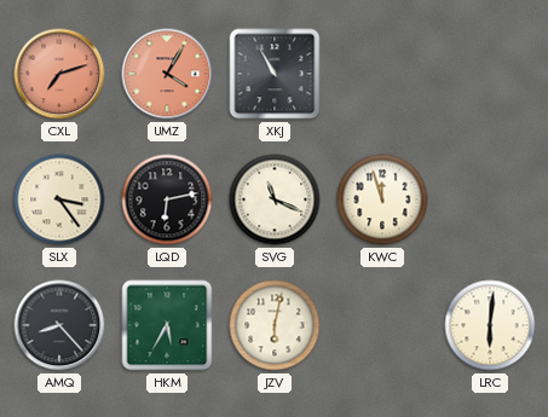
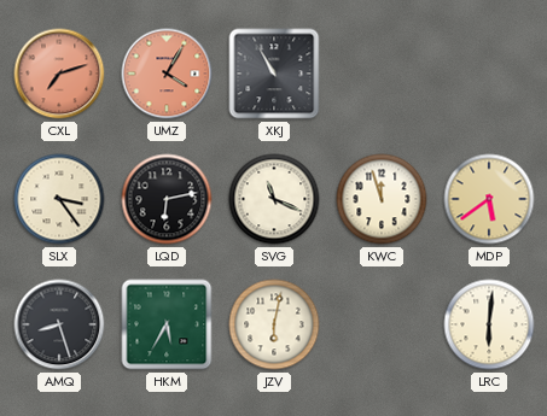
MDP: none -> 5:39 (489, 199)
AMQ: 8:23 -> 8:27 (59, 324)
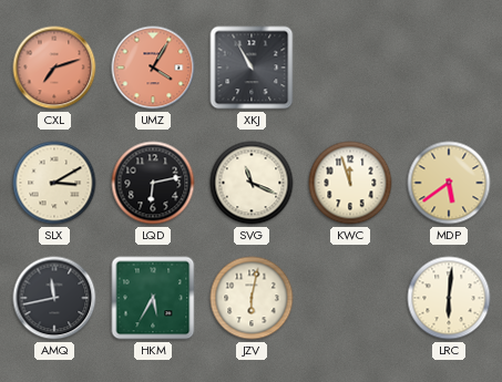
SLX: 3:24 -> 3:10 (54, 183)
AMQ: 8:27 -> 11:43 (54, 298)
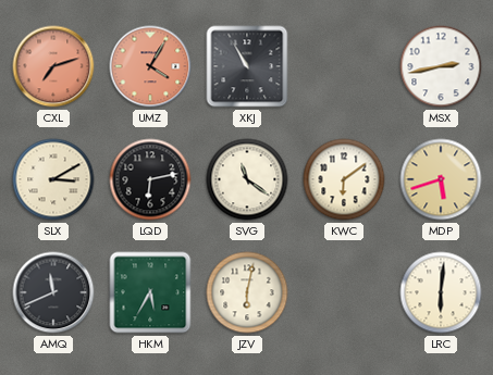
MSX: none -> 2:43 (441, 66)
SVG: 11:19 -> 11:21 (247, 179)
KWC: 11:57 -> 6:09 (344, 179)
MDP: 5:39 -> 5:42 (441, 179)
AMQ: 11:43 -> 11:41 (53, 292)
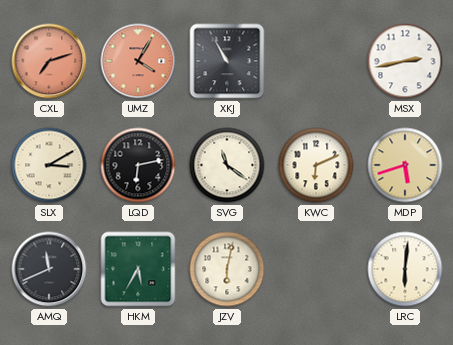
KWC: 6:09 -> 6:11 (316, 165)
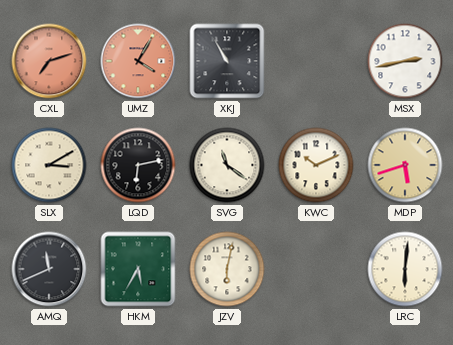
KWC: 6:11 -> 10:11 (316, 165)
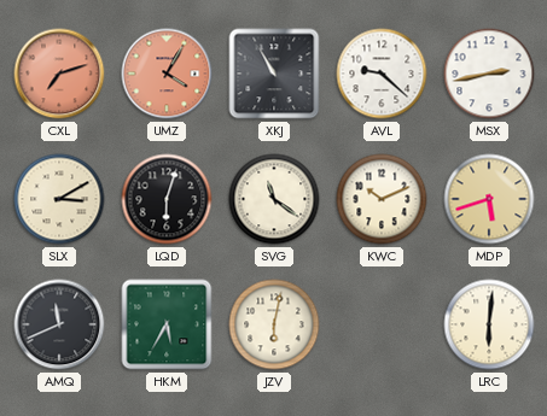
AVL: none -> 9:22 (382, 74)
LQD: 6:13 -> 6:03 (167, 199)
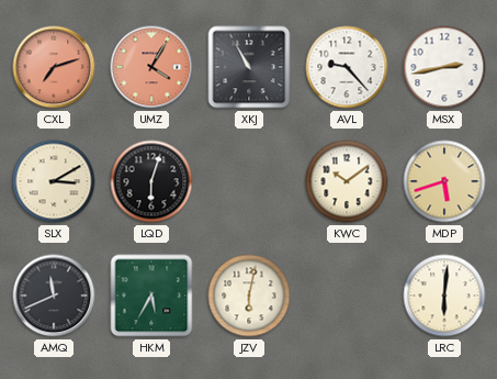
AVL: 9:22 -> 9:23 (347, 67)
SVG: 11:21 -> none (274, 199)
KWC: 10:11 -> 10:09 (347, 181)
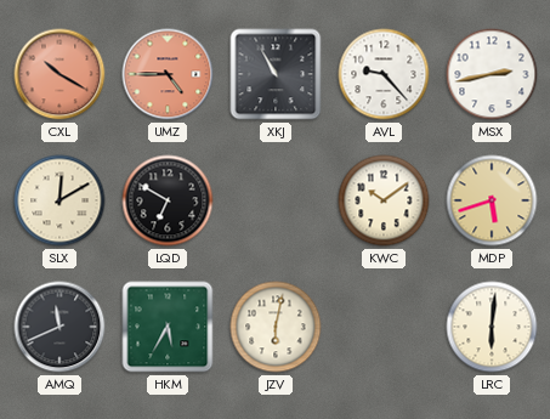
CXL: 7:12 -> 10:20 (59, 74)
UMZ: 4:05 -> 4:45 (168, 74)
SLX: 3:10 -> 12:10 (59, 200)
LQD: 6:03 -> 6:50 (168, 200)
